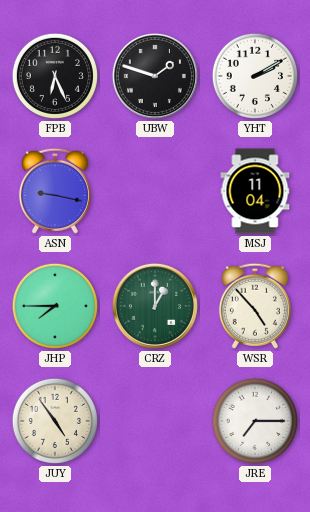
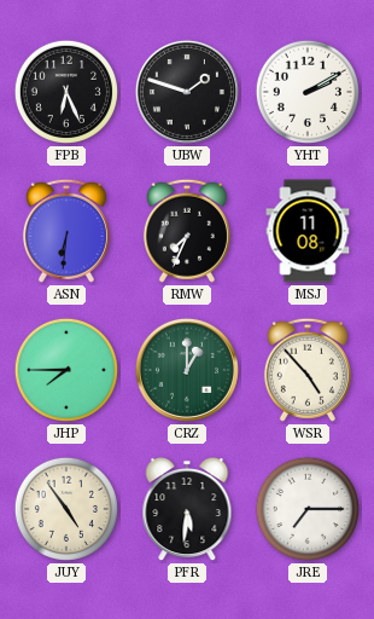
ASN: 9:17 -> 6:31 (66, 231)
RMW: none -> 7:34 (187, 231)
MSJ: 11:04 -> 11:08 (308, 231)
PFR: none -> 5:31 (187, 510)
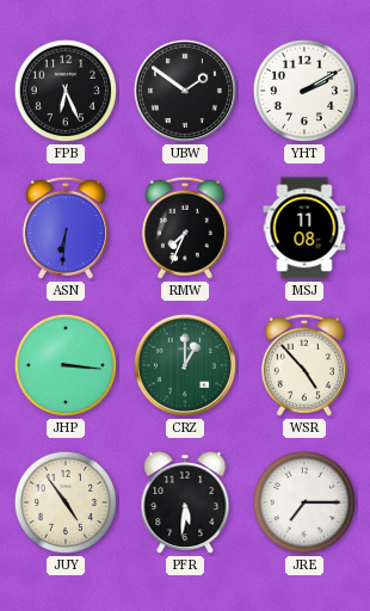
UBW: 1:48 -> 1:51 (185, 91)
JHP: 7:45 -> 3:16 (66, 365)
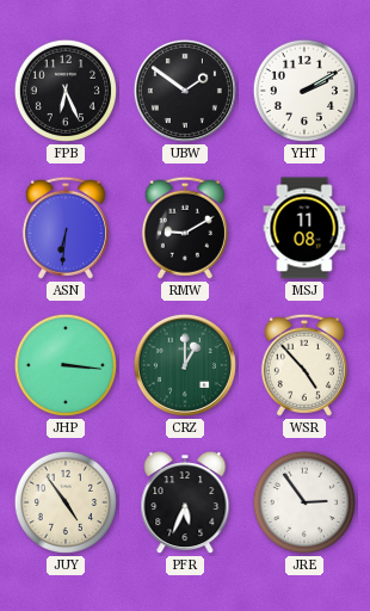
RMW: 7:34 -> 9:10 (185, 228)
PFR: 5:31 -> 5:34 (185, 504)
JRE: 7:15 -> 2:54 (304, 502)
